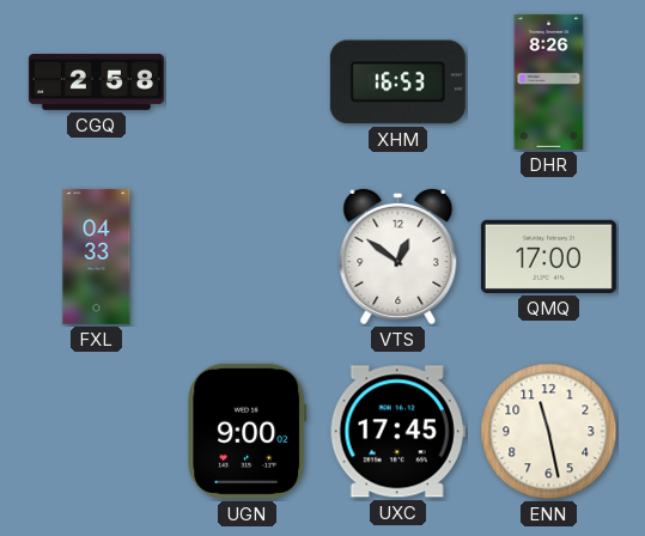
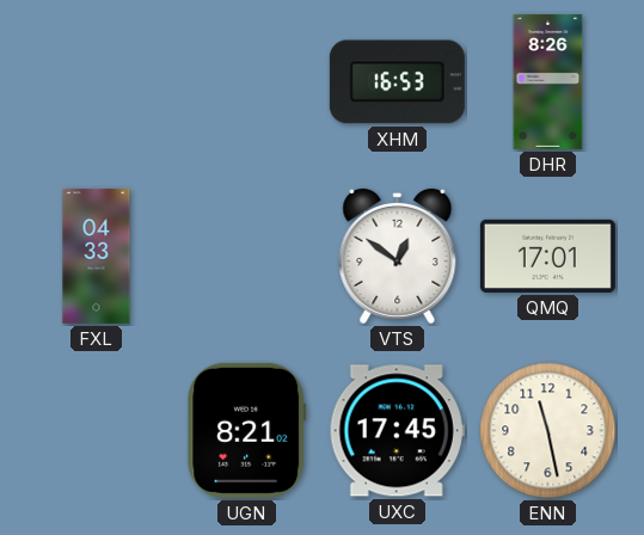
CGQ: 2:58 -> none (96, 83)
QMQ: 17:00 -> 17:01 (547, 256)
UGN: 9:00 -> 8:21 (247, 430)
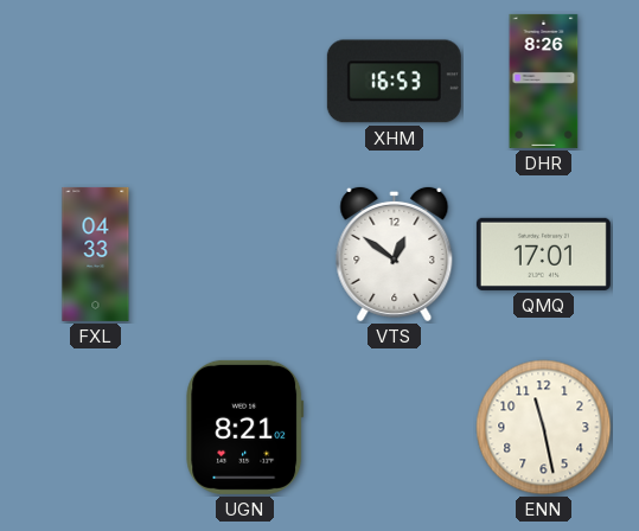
UXC: 17:45 -> none (397, 431)
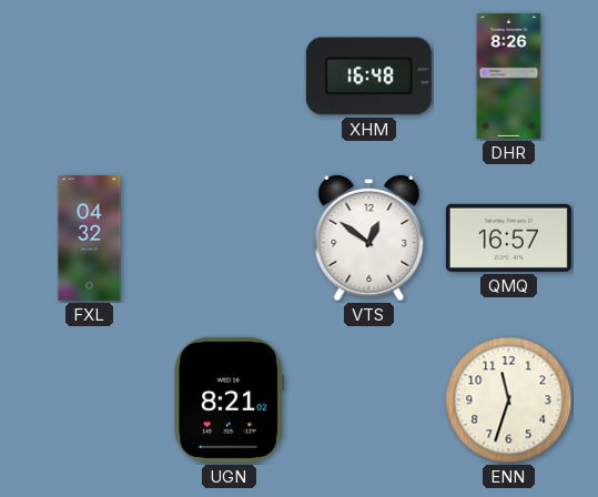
XHM: 16:53 -> 16:48 (368, 77)
FXL: 04:33 -> 04:32 (90, 237)
QMQ: 17:01 -> 16:57 (508, 237)
ENN: 11:28 -> 11:33 (509, 400)
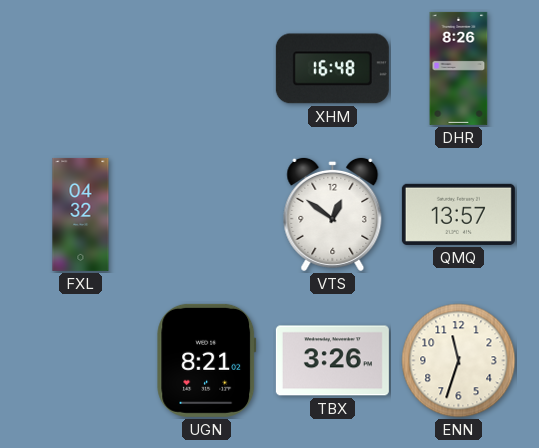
QMQ: 16:57 -> 13:57 (458, 214)
TBX: none -> 3:26 (332, 361)
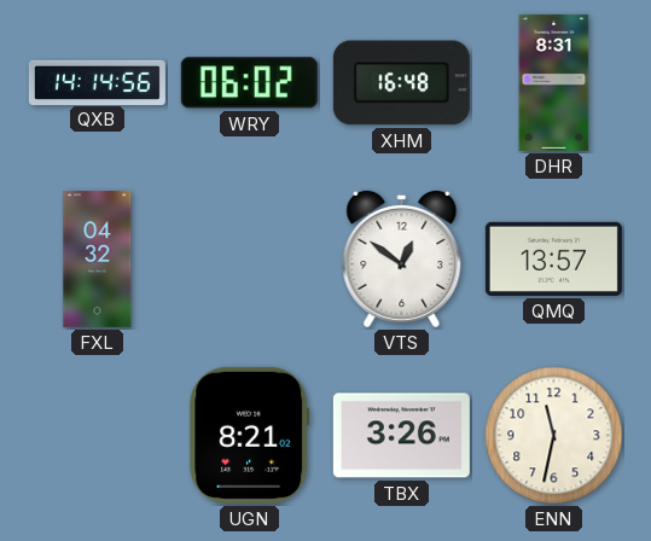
QXB: none -> 14:14 (97, 82)
WRY: none -> 06:02 (249, 83)
DHR: 8:26 -> 8:31 (554, 82)
ENN: 11:33 -> 11:32 (554, 436)
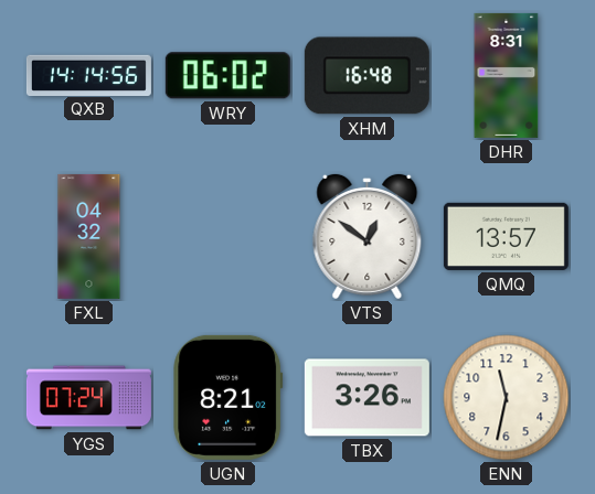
YGS: none -> 07:24 (88, 398)
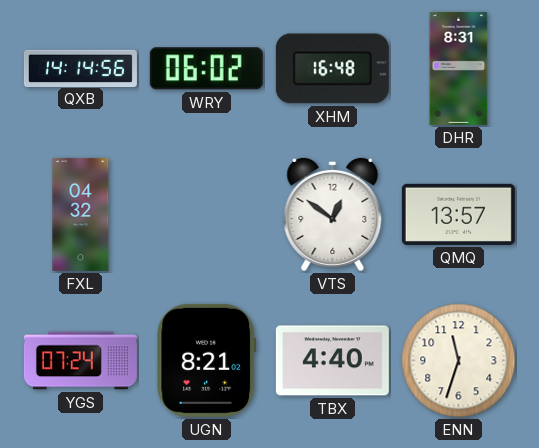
TBX: 3:26 -> 4:40 (332, 361)
ENN: 11:32 -> 11:33 (459, 361)
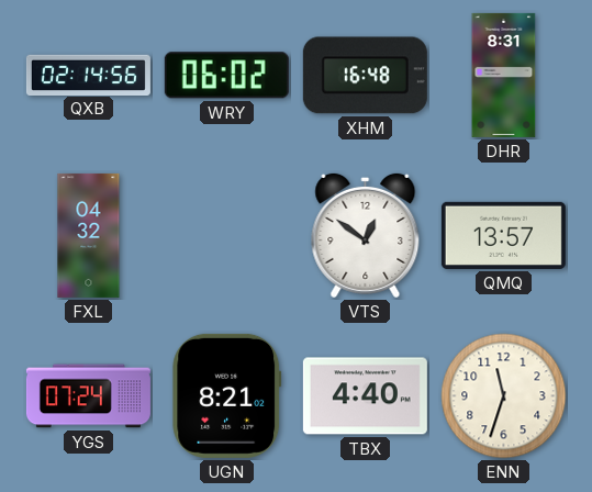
QXB: 14:14 -> 02:14 (88, 75)
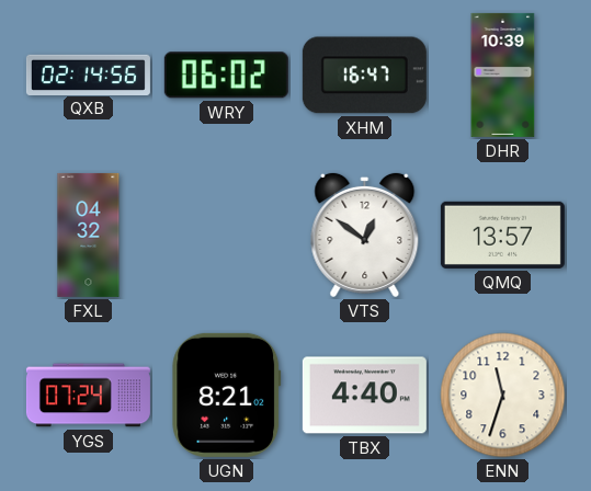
XHM: 16:48 -> 16:47 (364, 76)
DHR: 8:31 -> 10:39 (503, 75)
